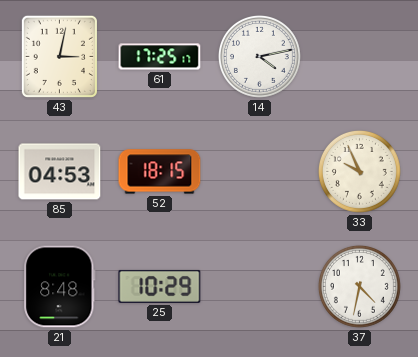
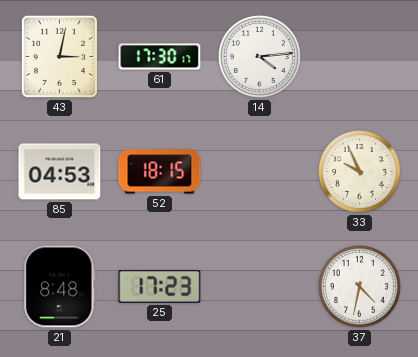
61: 17:25 -> 17:30 (160, 57)
14: 4:13 -> 4:14 (259, 56)
25: 10:29 -> 17:23 (160, 286)
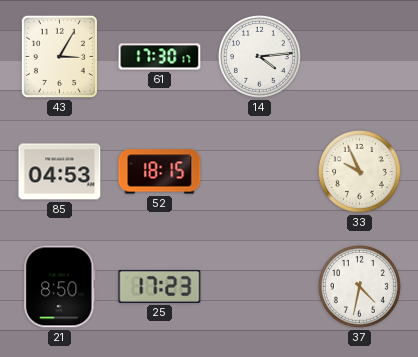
43: 3:02 -> 3:05 (59, 56)
21: 8:48 -> 8:50 (60, 287)
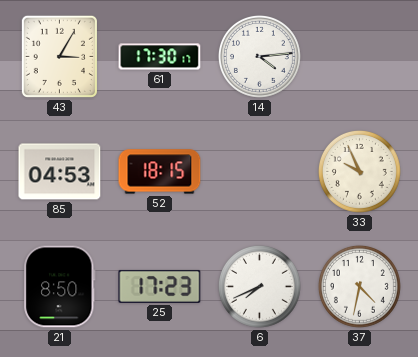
6: none -> 7:41 (259, 286)
